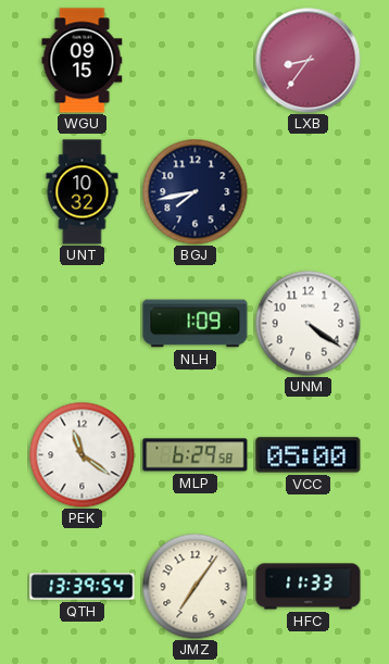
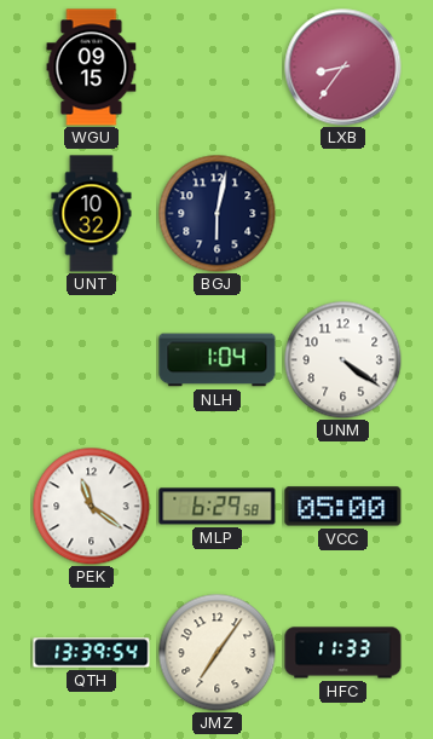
BGJ: 7:43 -> 6:02 (217, 213)
NLH: 1:09 -> 1:04 (218, 360)
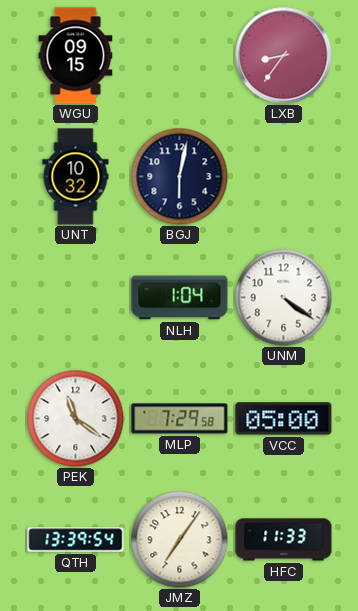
MLP: 6:29 -> 7:29 (180, 419)
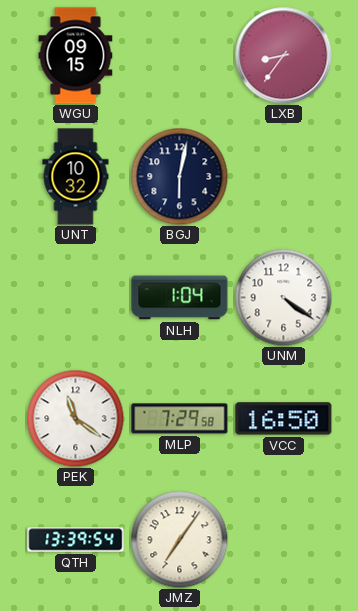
VCC: 05:00 -> 16:50 (284, 419)
HFC: 11:33 -> none (284, 540)
